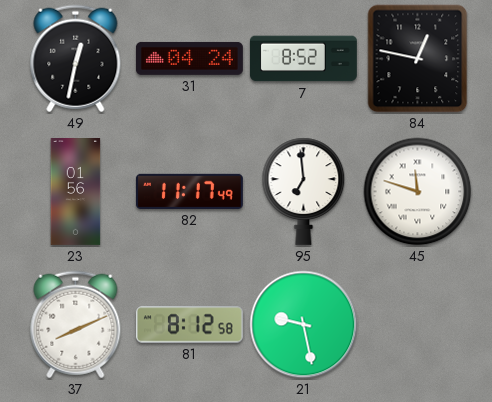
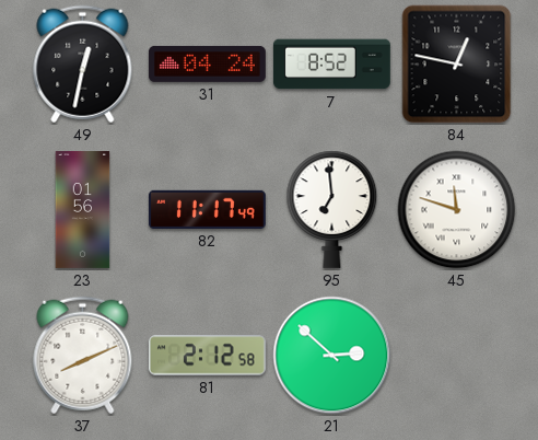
81: 8:12 -> 2:12 (207, 356)
21: 9:28 -> 2:52 (332, 356)
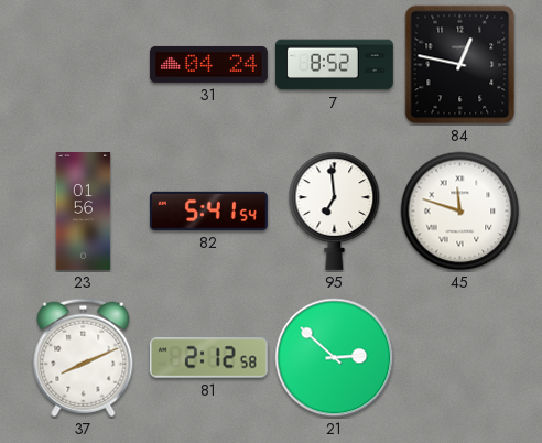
49: 12:32 -> none (83, 65)
82: 11:17 -> 5:41 (208, 210)
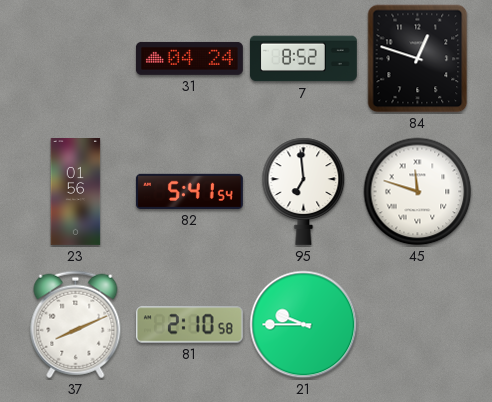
84: 12:47 -> 12:48 (418, 59)
81: 2:12 -> 2:10 (189, 325)
21: 2:52 -> 9:45 (304, 325)
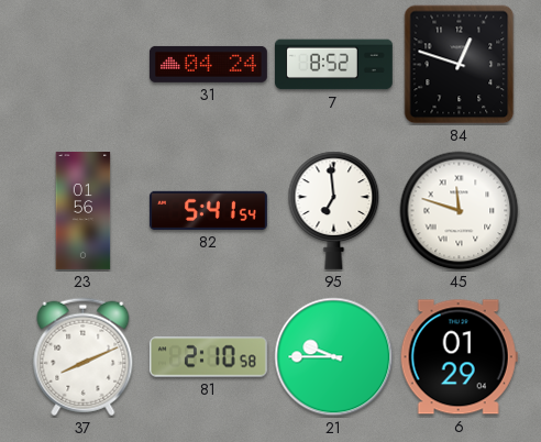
6: none -> 01:29 (459, 357)
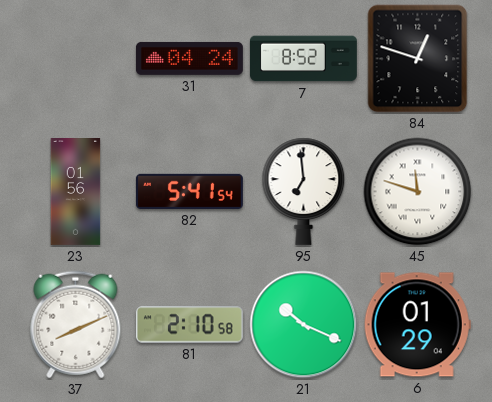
21: 9:45 -> 10:19 (304, 325)
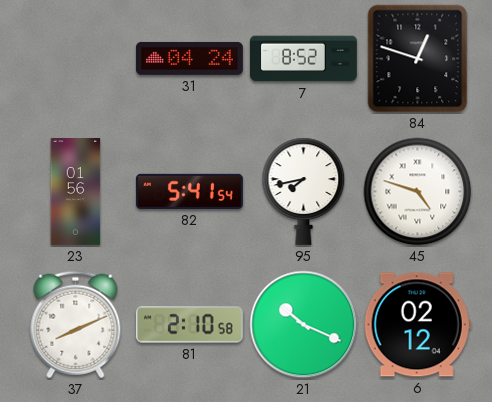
95: 6:59 -> 7:43 (304, 191)
45: 11:48 -> 4:48 (418, 192)
6: 01:29 -> 02:12 (417, 325)
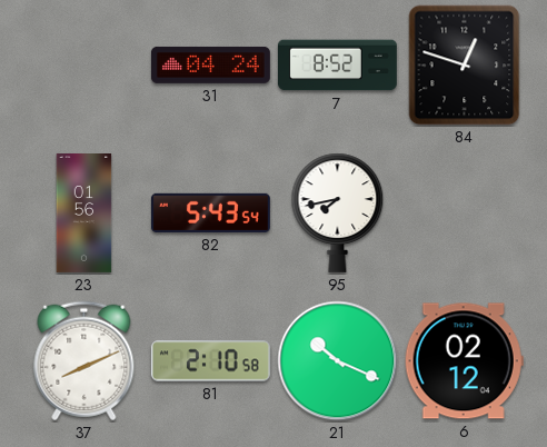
82: 5:41 -> 5:43 (210, 212)
45: 4:48 -> none (418, 192)
